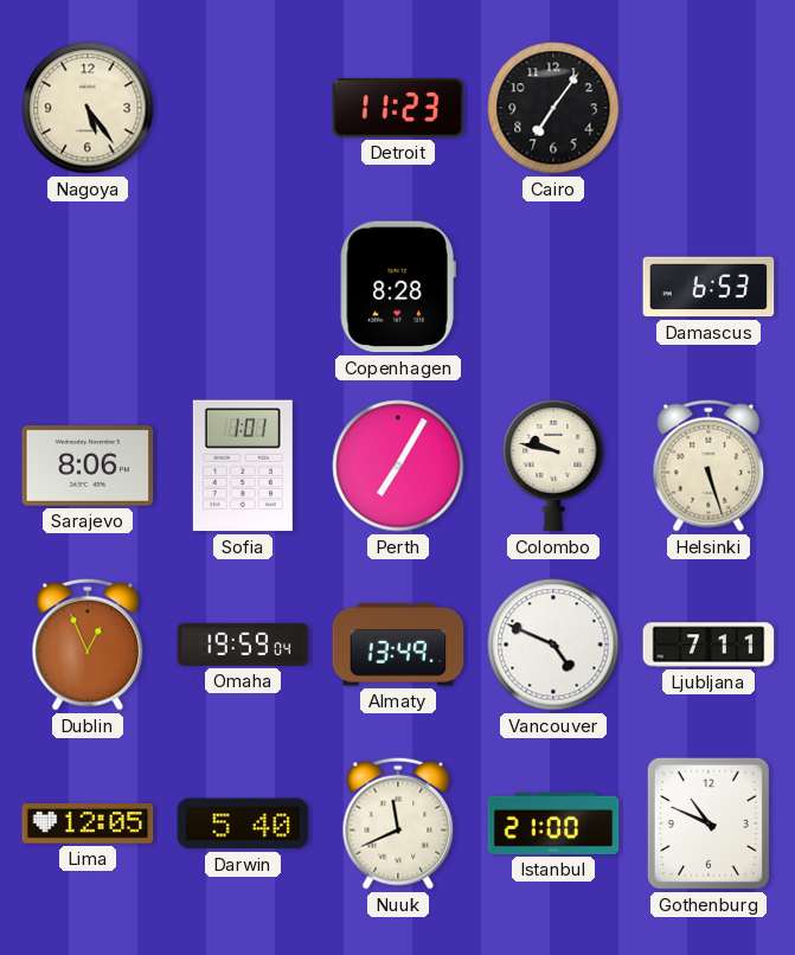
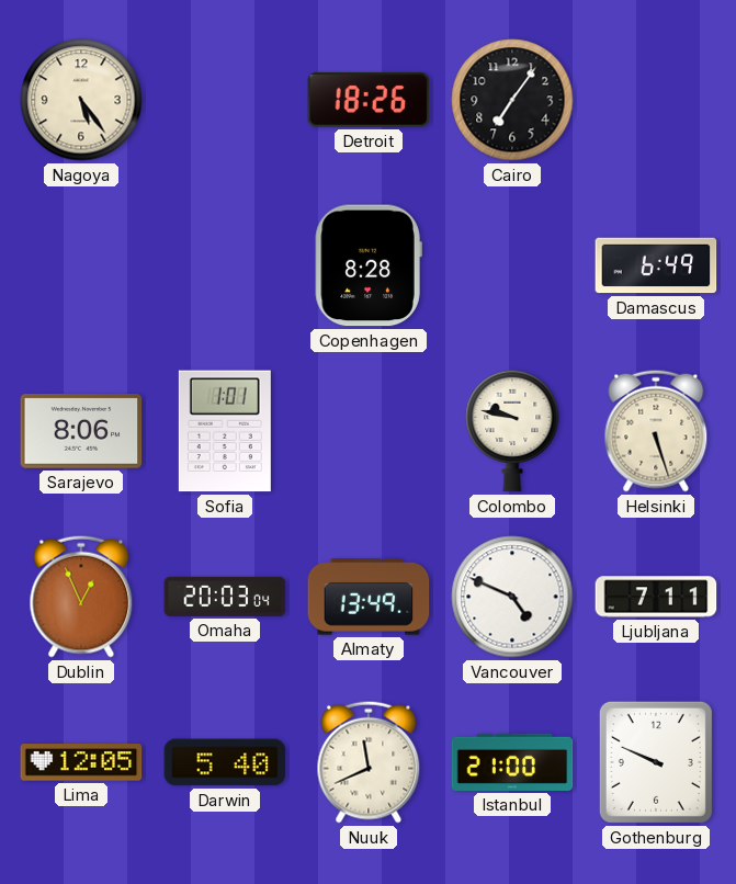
Detroit: 11:23 -> 18:26 (369, 100)
Damascus: 6:53 -> 6:49 (656, 265)
Perth: 7:05 -> none (398, 466)
Omaha: 19:59 -> 20:03 (225, 597)
Gothenburg: 10:49 -> 9:49 (656, 762)
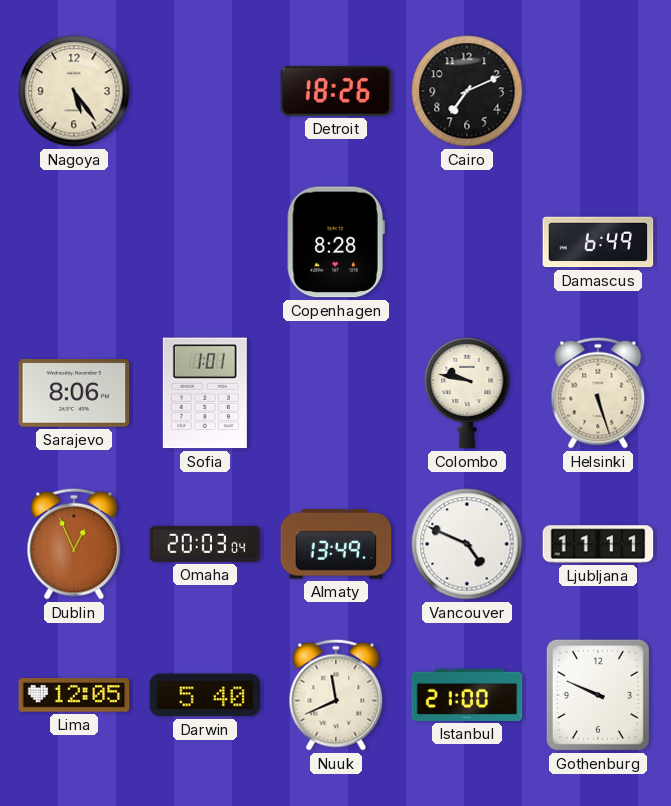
Cairo: 7:06 -> 7:11 (467, 91)
Ljubljana: 7:11 -> 11:11 (598, 544)
